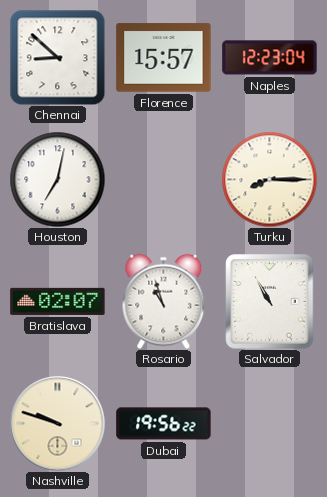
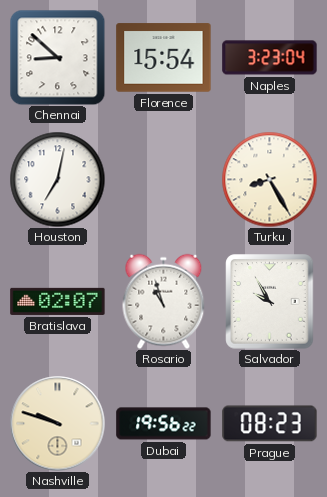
Florence: 15:57 -> 15:54 (164, 58)
Naples: 12:23 -> 3:23 (270, 58)
Turku: 8:15 -> 8:25 (269, 179)
Salvador: 10:55 -> 9:55 (270, 302)
Prague: none -> 08:23 (270, 424)
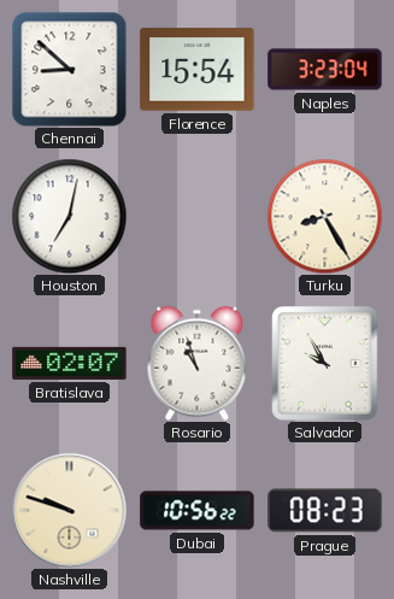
Dubai: 19:56 -> 10:56 (198, 511)
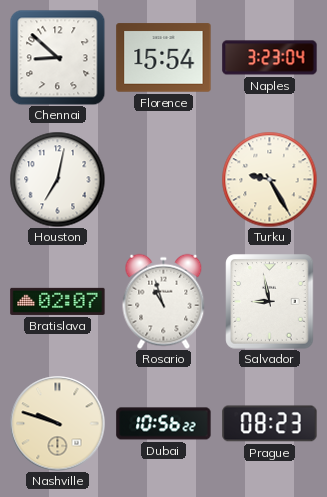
Turku: 8:25 -> 9:25 (269, 179)
Salvador: 9:55 -> 8:58 (270, 302)
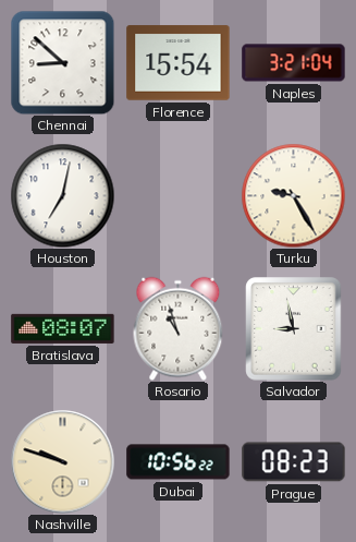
Naples: 3:23 -> 3:21 (294, 63)
Bratislava: 02:07 -> 08:07 (63, 328)
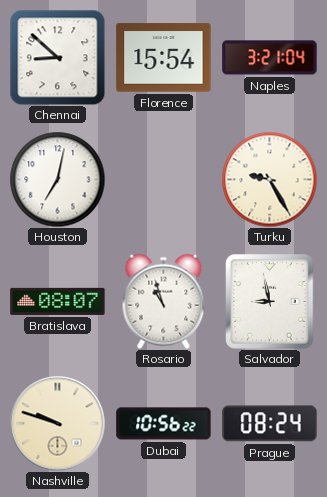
Prague: 08:23 -> 08:24 (270, 424)
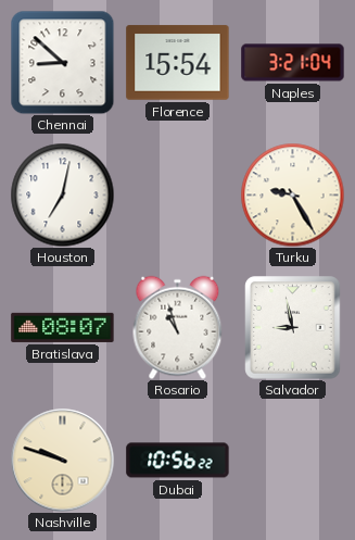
Prague: 08:24 -> none (270, 424)
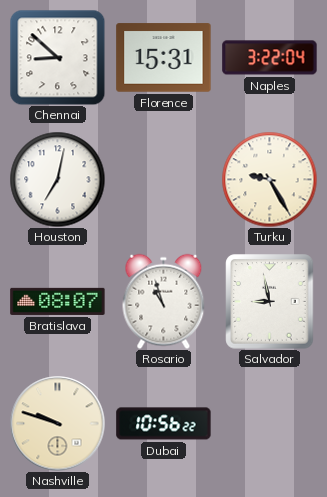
Florence: 15:54 -> 15:31 (164, 58)
Naples: 3:21 -> 3:22 (270, 58)
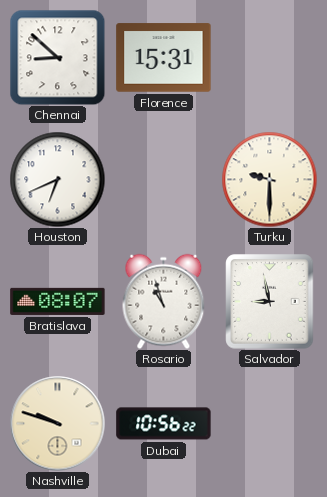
Naples: 3:22 -> none (270, 58)
Houston: 7:02 -> 6:41 (57, 179)
Turku: 9:25 -> 9:30 (269, 179)
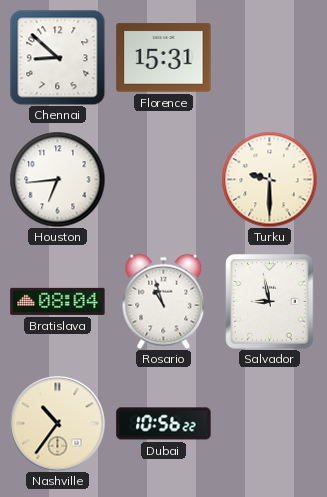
Houston: 6:41 -> 6:44 (57, 179)
Bratislava: 08:07 -> 08:04 (58, 301)
Nashville: 9:48 -> 10:36 (57, 423)
